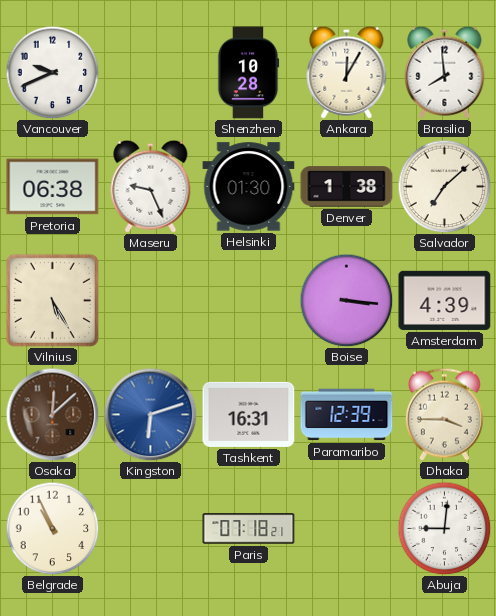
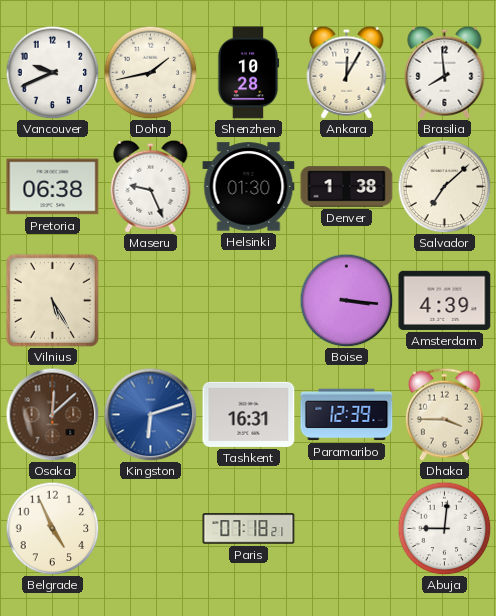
Doha: none -> 1:43 (150, 72)
Belgrade: 10:56 -> 4:56 (52, 528)
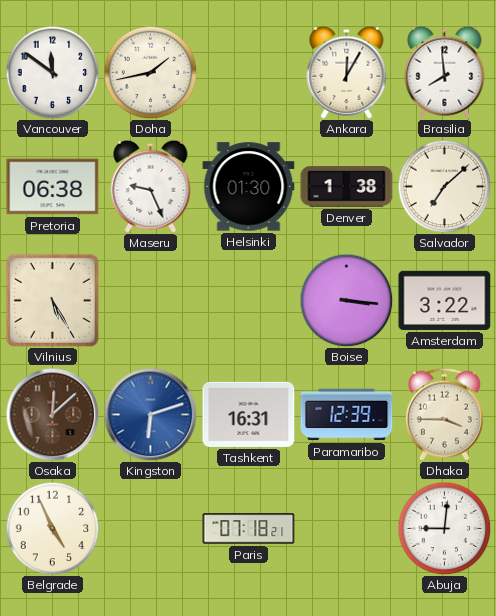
Vancouver: 9:41 -> 11:51 (52, 72)
Shenzhen: 10:28 -> none (248, 73)
Amsterdam: 4:39 -> 3:22 (445, 300)
